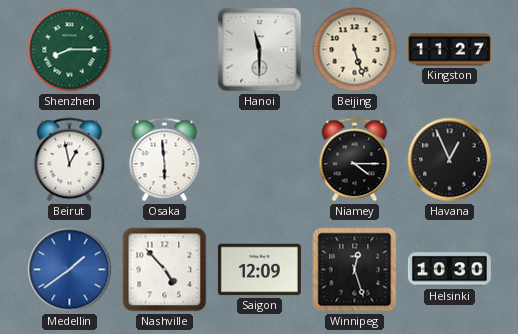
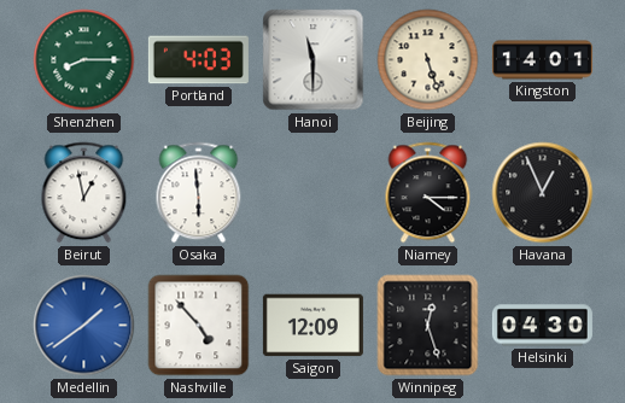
Portland: none -> 4:03 (198, 60)
Kingston: 11:27 -> 14:01 (542, 60)
Helsinki: 10:30 -> 04:30 (542, 326)
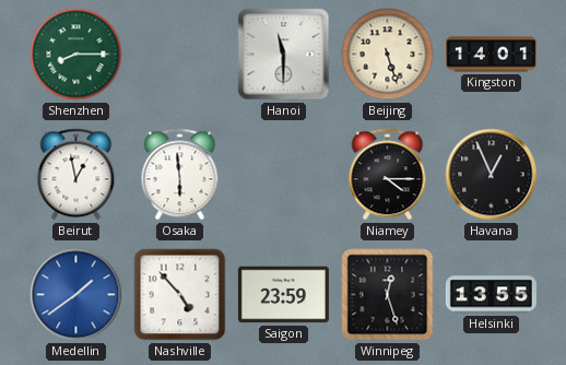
Portland: 4:03 -> none (198, 60)
Saigon: 12:09 -> 23:59 (283, 295)
Helsinki: 04:30 -> 13:55 (491, 295)
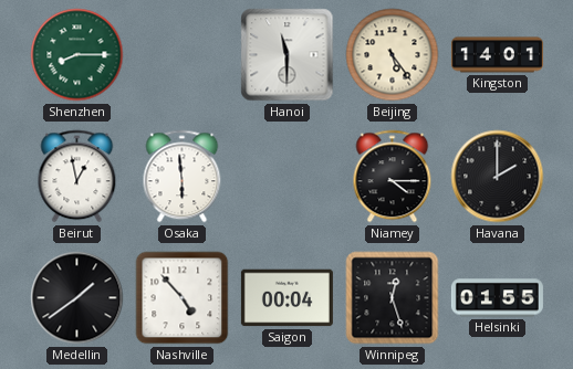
Beijing: 5:27 -> 5:24 (393, 55)
Havana: 12:56 -> 2:00 (498, 177)
Medellin dial: blue -> black (77, 298)
Saigon: 23:59 -> 00:04 (286, 298)
Helsinki: 13:55 -> 01:55 (497, 298)
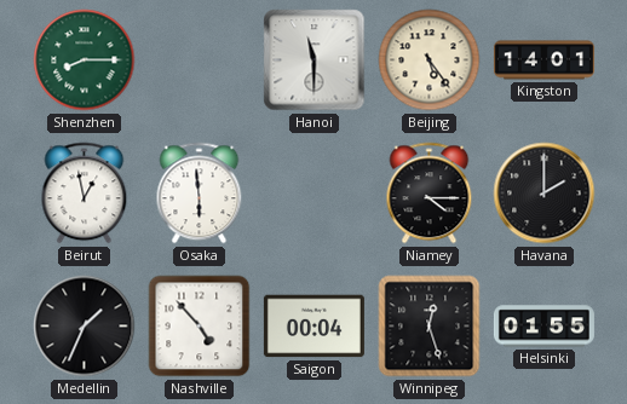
Medellin: 1:39 -> 1:34 (85, 327)
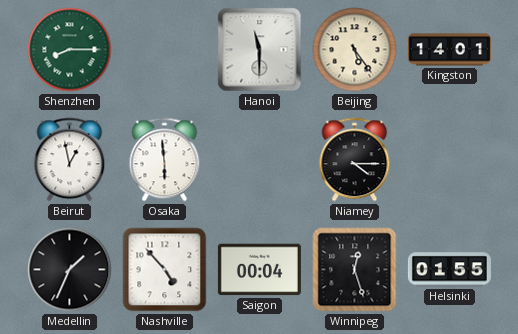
Havana: 2:00 -> none (545, 194)
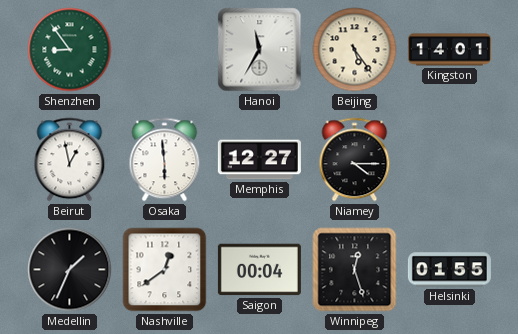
Shenzhen: 8:15 -> 8:54 (70, 50)
Hanoi: 11:30 -> 11:35 (260, 50)
Memphis: none -> 12:27 (259, 160)
Nashville: 4:53 -> 12:39 (165, 270)
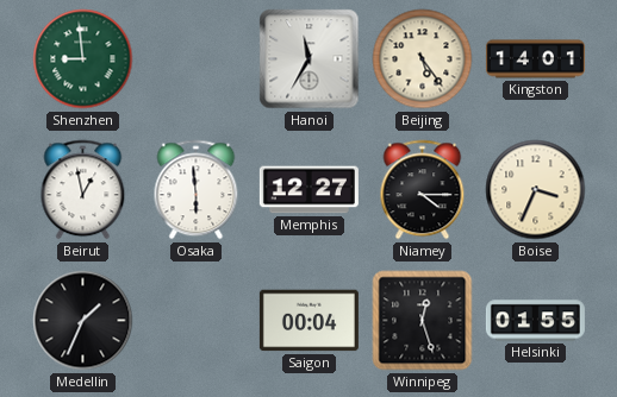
Shenzhen: 8:54 -> 8:59 (83, 59)
Boise: none -> 3:34 (536, 190)
Nashville: 12:39 -> none (165, 270)
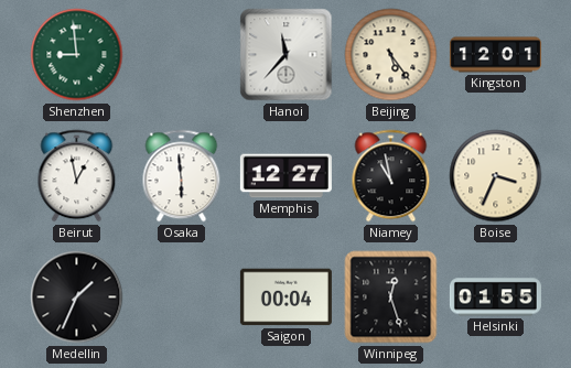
Hanoi: 11:35 -> 11:37 (287, 55)
Kingston: 14:01 -> 12:01 (495, 55)
Niamey: 4:15 -> 10:58 (391, 176)
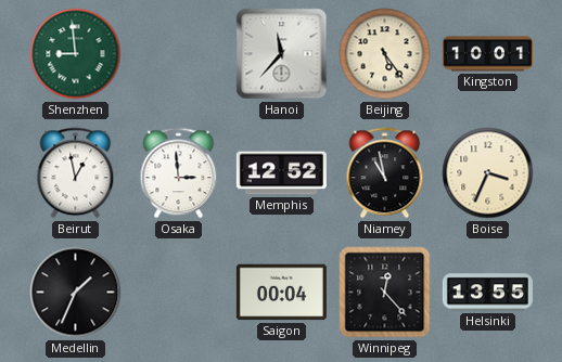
Kingston: 12:01 -> 10:01 (487, 54)
Osaka: 5:59 -> 2:59 (179, 173)
Memphis: 12:27 -> 12:52 (281, 173)
Winnipeg: 12:27 -> 12:23 (385, 293)
Helsinki: 01:55 -> 13:55 (487, 293)
